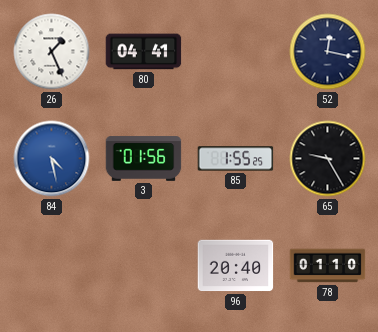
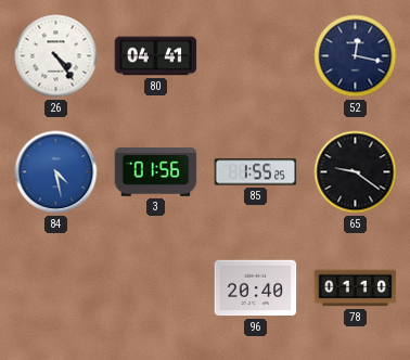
26: 1:26 -> 4:24 (56, 56)
65: 9:25 -> 9:21 (356, 172)
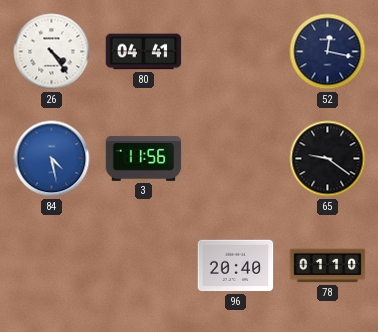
3: 01:56 -> 11:56 (144, 159)
85: 1:55 -> none (256, 172)
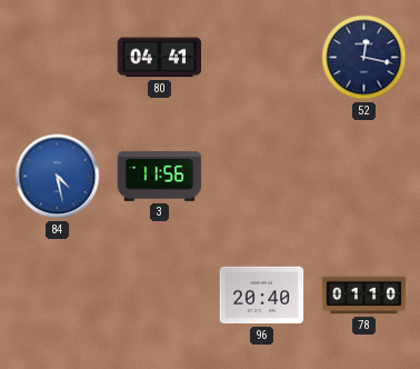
26: 4:24 -> none (52, 52)
65: 9:21 -> none (328, 159)
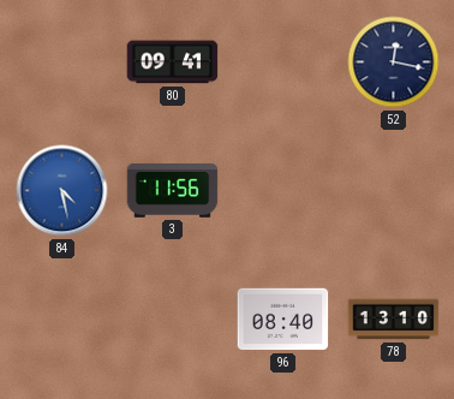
80: 04:41 -> 09:41 (173, 62)
96: 20:40 -> 08:40 (283, 320)
78: 01:10 -> 13:10 (394, 320)
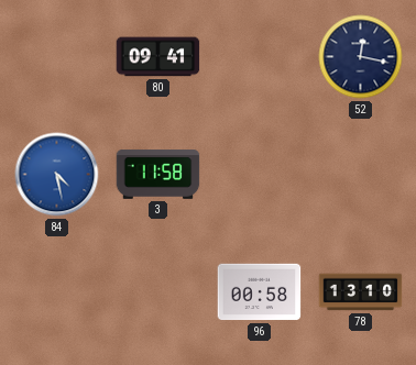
3: 11:56 -> 11:58 (158, 175)
96: 08:40 -> 00:58 (260, 292)
